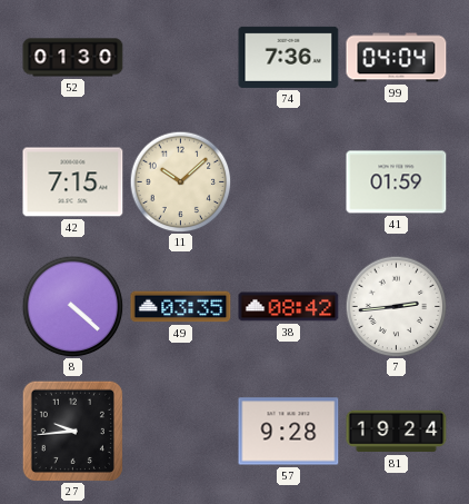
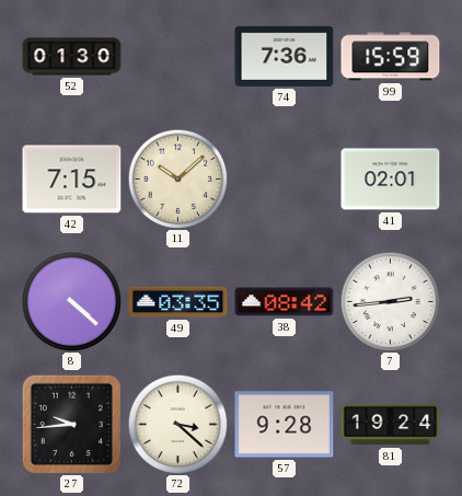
99: 04:04 -> 15:59 (391, 57)
41: 01:59 -> 02:01 (391, 180)
72: none -> 3:22 (177, 424)
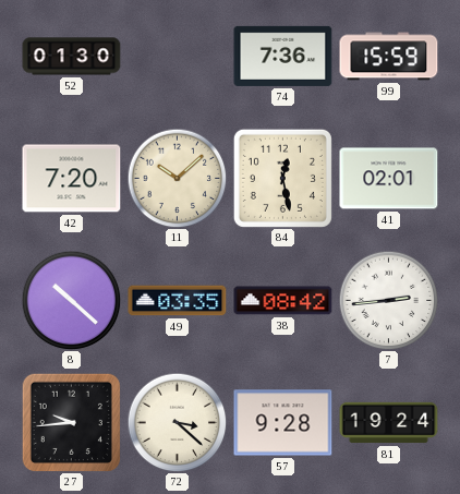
42: 7:15 -> 7:20 (72, 179)
84: none -> 12:28 (282, 178)
8: 4:22 -> 10:22 (71, 300)
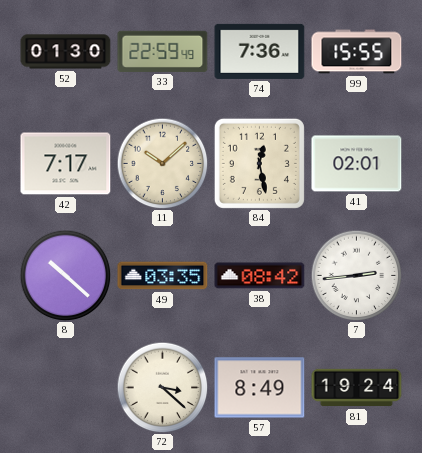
33: none -> 22:59 (163, 51)
99: 15:59 -> 15:55 (357, 52)
42: 7:20 -> 7:17 (66, 164)
27: 9:44 -> none (71, 422)
57: 9:28 -> 8:49 (260, 388)
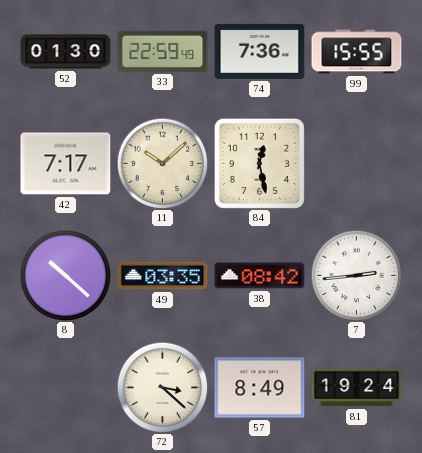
41: 02:01 -> none (357, 164)
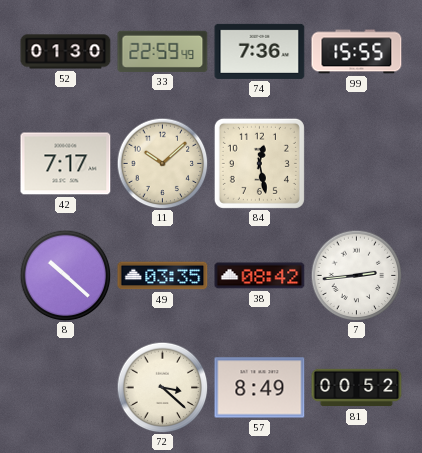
81: 19:24 -> 00:52 (357, 388)
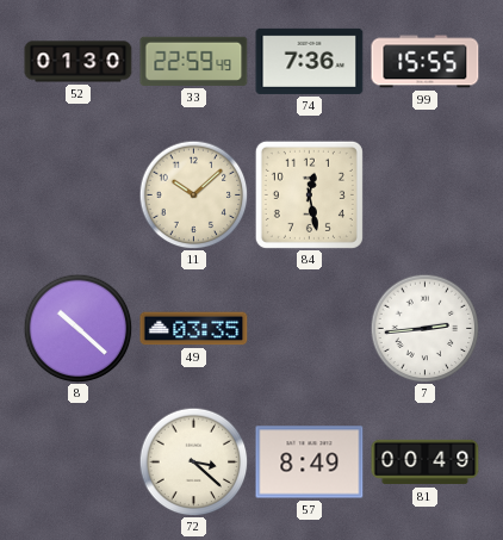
42: 7:17 -> none (66, 164)
38: 08:42 -> none (260, 276)
81: 00:52 -> 00:49 (426, 463)
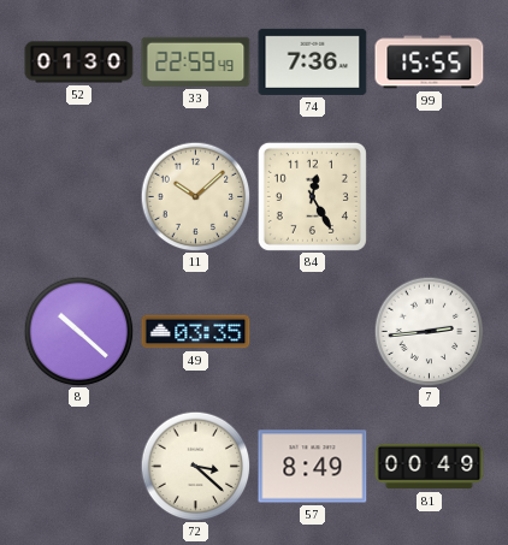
84: 12:28 -> 12:25 (312, 196)
